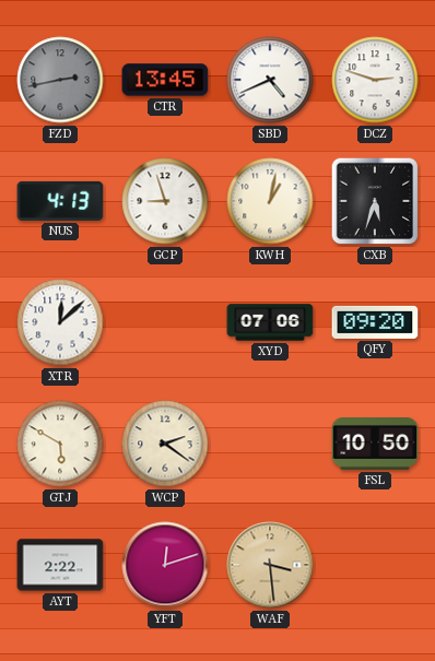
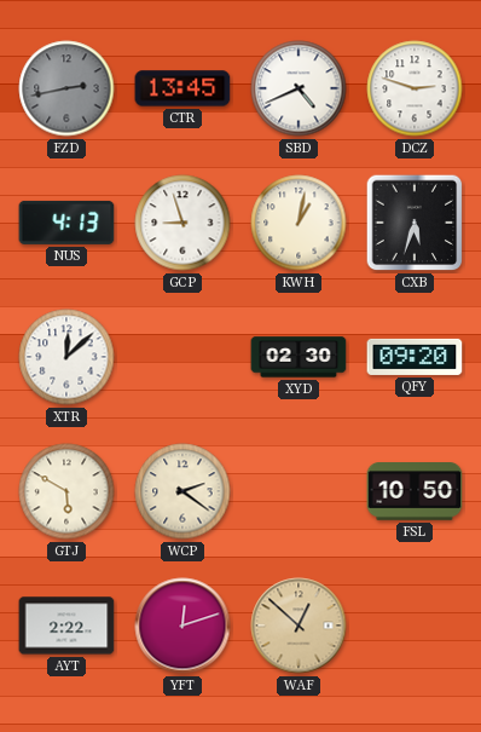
XYD: 07:06 -> 02:30 (299, 357)
WAF: 3:29 -> 12:52 (299, 626)
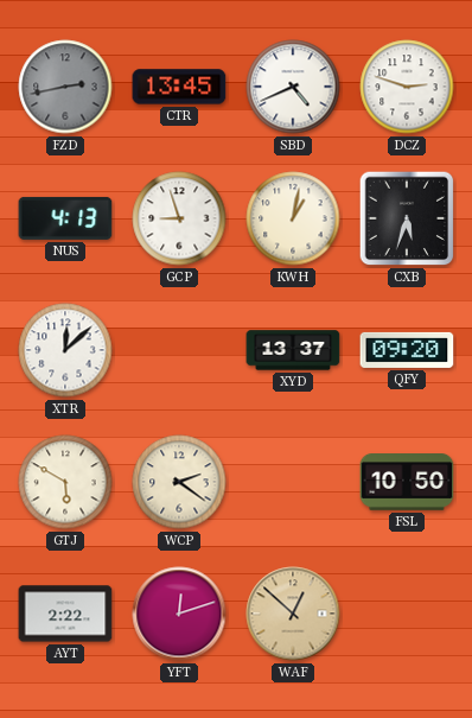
XYD: 02:30 -> 13:37 (293, 350)
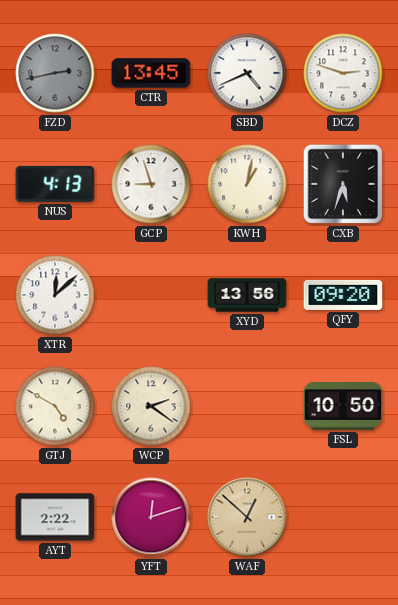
XYD: 13:37 -> 13:56 (247, 295)
GTJ: 5:50 -> 4:50 (55, 406)
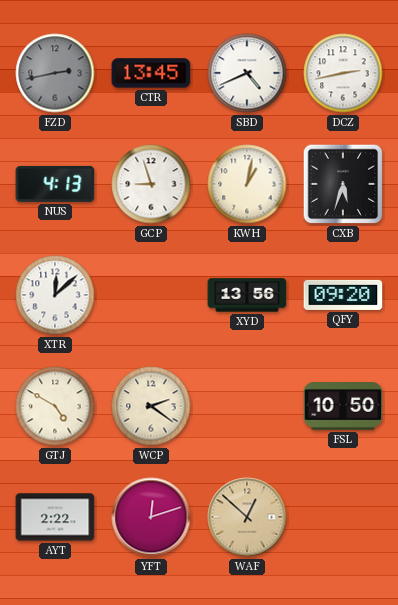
DCZ: 2:48 -> 2:43 (343, 73)
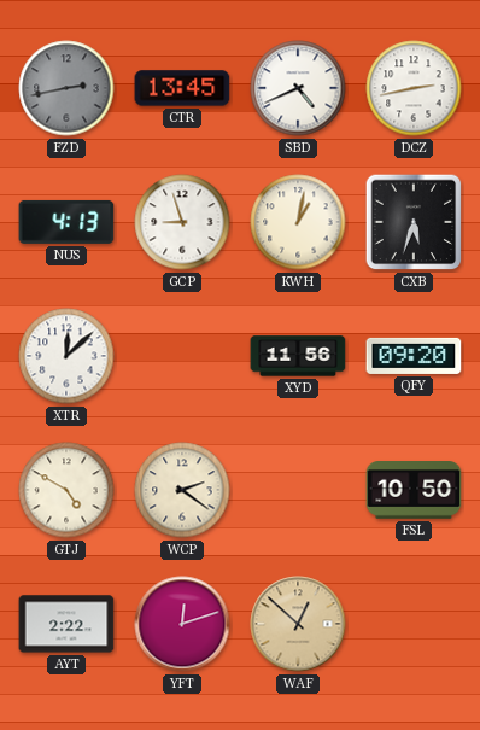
XYD: 13:56 -> 11:56 (298, 356)
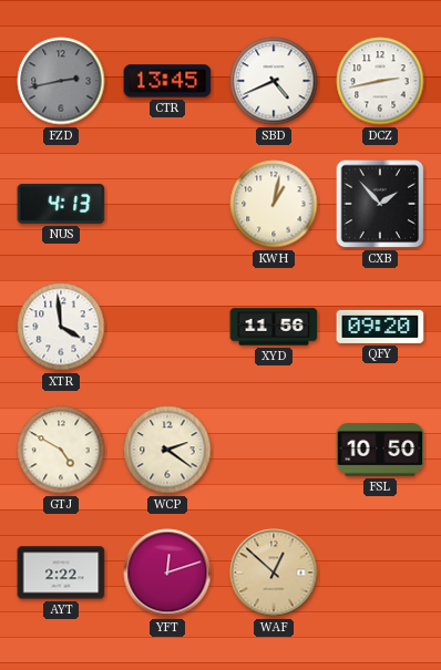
GCP: 8:57 -> none (182, 222)
CXB: 5:33 -> 1:53 (380, 204)
XTR: 12:08 -> 3:59 (61, 327)
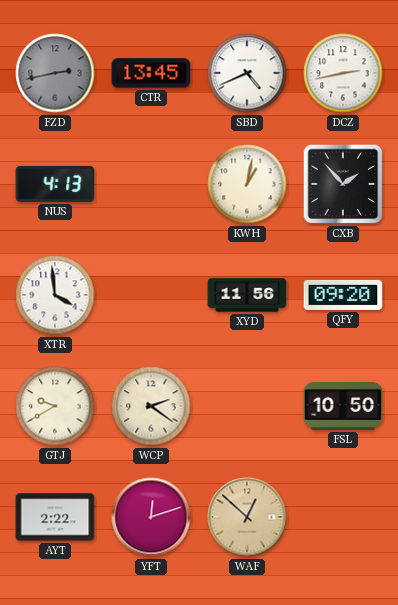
GTJ: 4:50 -> 9:40 (55, 406)
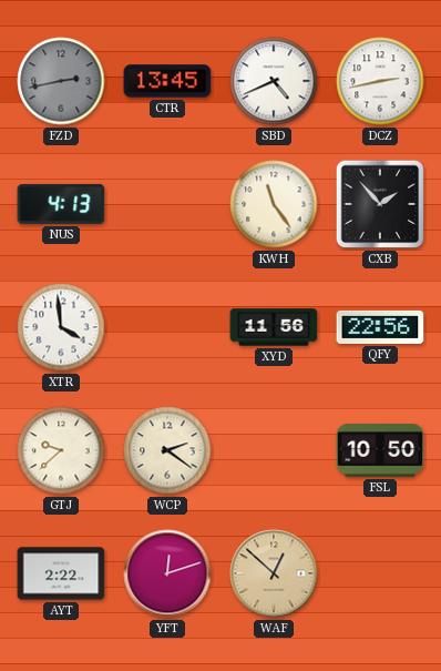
KWH: 1:02 -> 11:24 (274, 204)
QFY: 09:20 -> 22:56 (380, 327)
GTJ: 9:40 -> 9:38 (61, 450)
